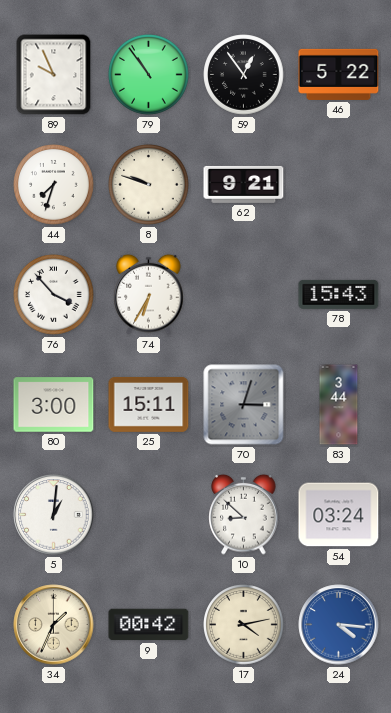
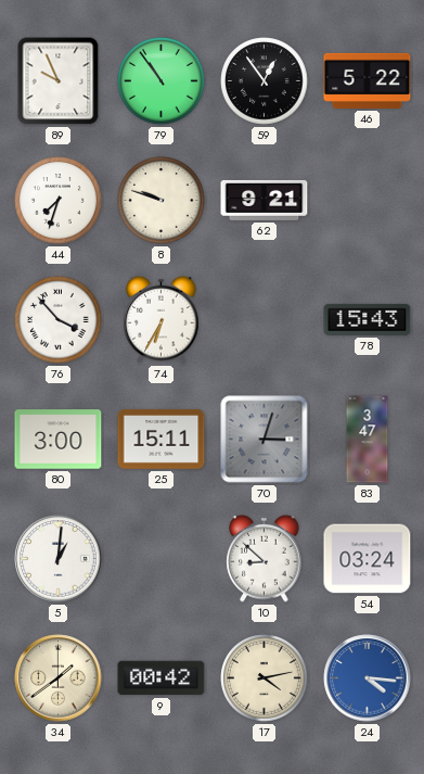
83: 3:44 -> 3:47 (368, 440)
34: 1:34 -> 1:39 (59, 678)
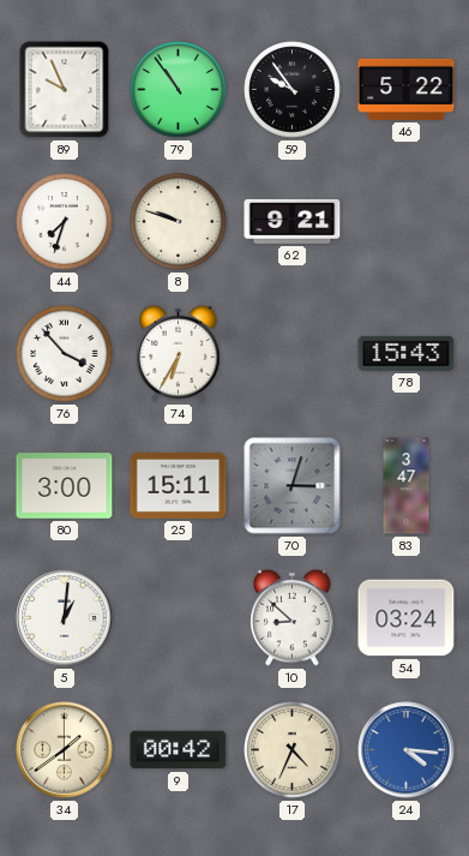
59: 12:54 -> 9:54 (293, 90)
17: 4:13 -> 4:34 (293, 750)
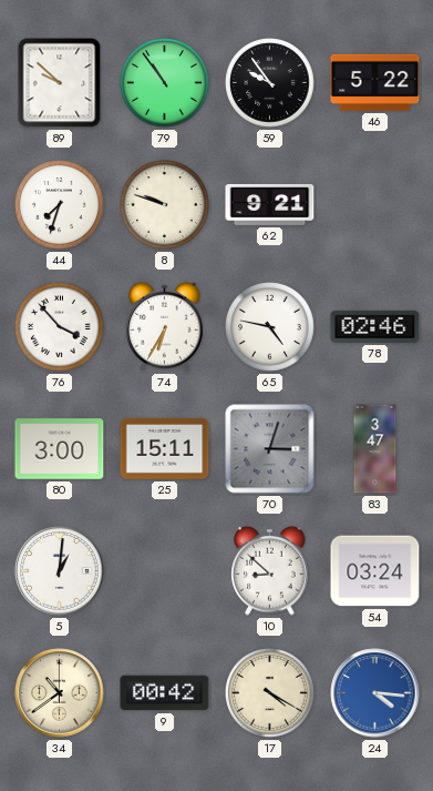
89: 9:56 -> 9:52 (60, 83)
65: none -> 4:47 (270, 327)
78: 15:43 -> 02:46 (375, 326)
34: 1:39 -> 10:39 (60, 693)
17: 4:34 -> 4:20 (270, 693)
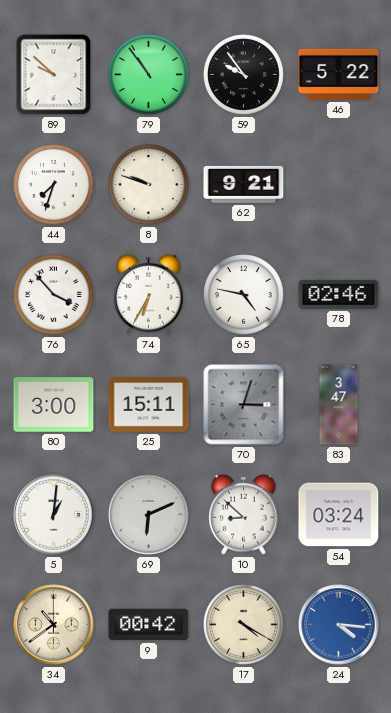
69: none -> 6:11 (149, 515)
